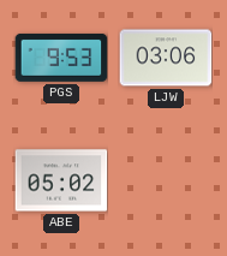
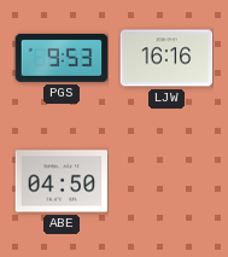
LJW: 03:06 -> 16:16 (166, 58)
ABE: 05:02 -> 04:50 (62, 181)
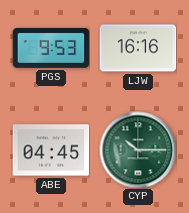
ABE: 04:50 -> 04:45 (51, 150)
CYP: none -> 10:15 (138, 150)
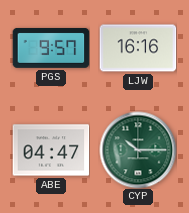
PGS: 9:53 -> 9:57 (51, 48)
ABE: 04:45 -> 04:47 (51, 150)
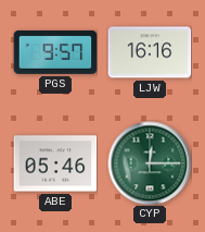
ABE: 04:47 -> 05:46 (55, 163)
CYP: 10:15 -> 12:15 (150, 163)
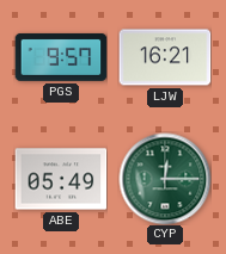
LJW: 16:16 -> 16:21 (165, 57)
ABE: 05:46 -> 05:49 (61, 179)
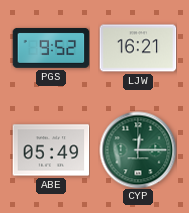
PGS: 9:57 -> 9:52 (51, 48)
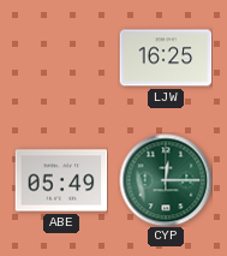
PGS: 9:52 -> none (51, 48)
LJW: 16:21 -> 16:25 (166, 58)
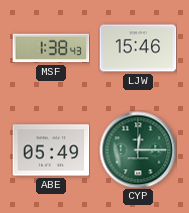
MSF: none -> 1:38 (51, 48)
LJW: 16:25 -> 15:46 (138, 48)
